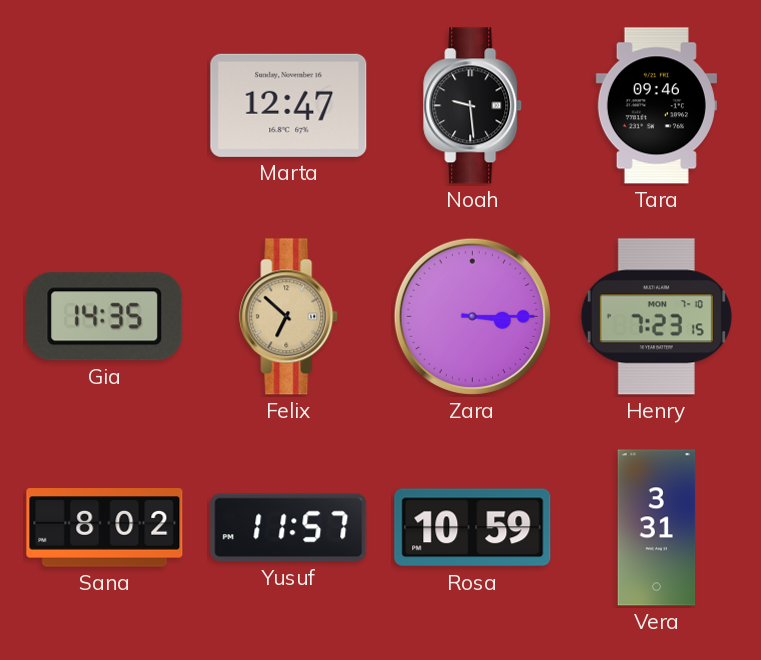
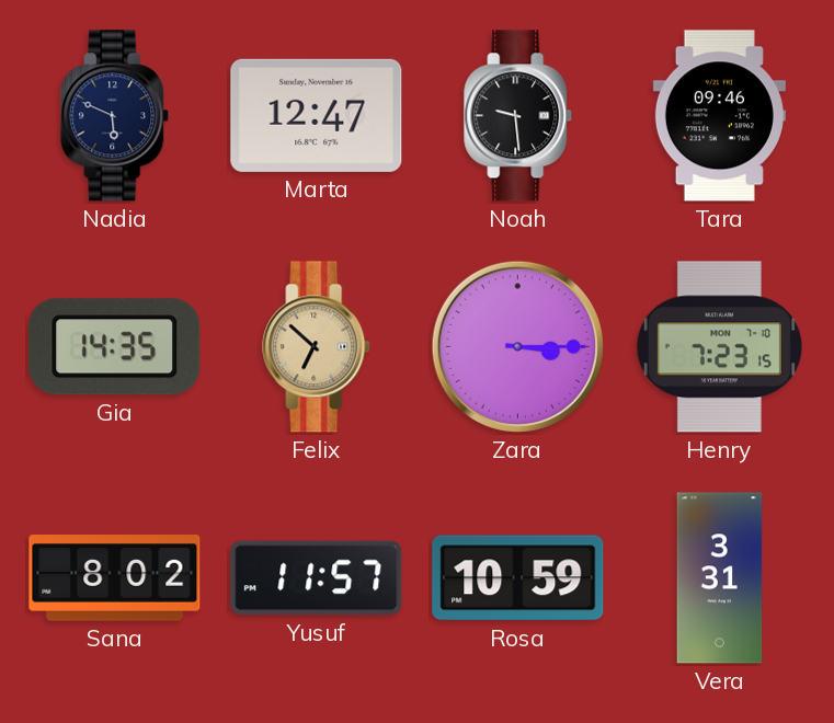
Nadia: none -> 5:49 (115, 116)
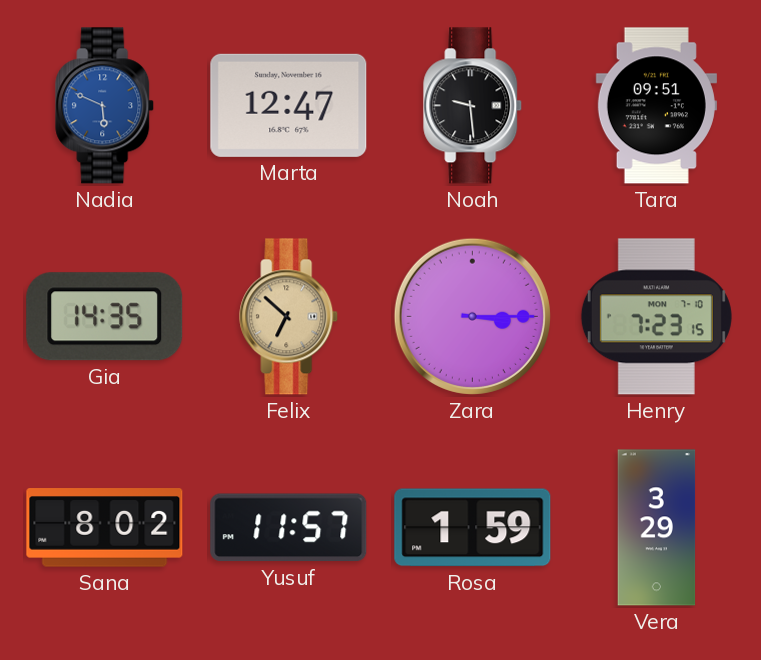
Nadia dial: navy -> blue (105, 106)
Tara: 09:46 -> 09:51 (656, 106)
Rosa: 10:59 -> 1:59 (473, 528)
Vera: 3:31 -> 3:29 (657, 528)
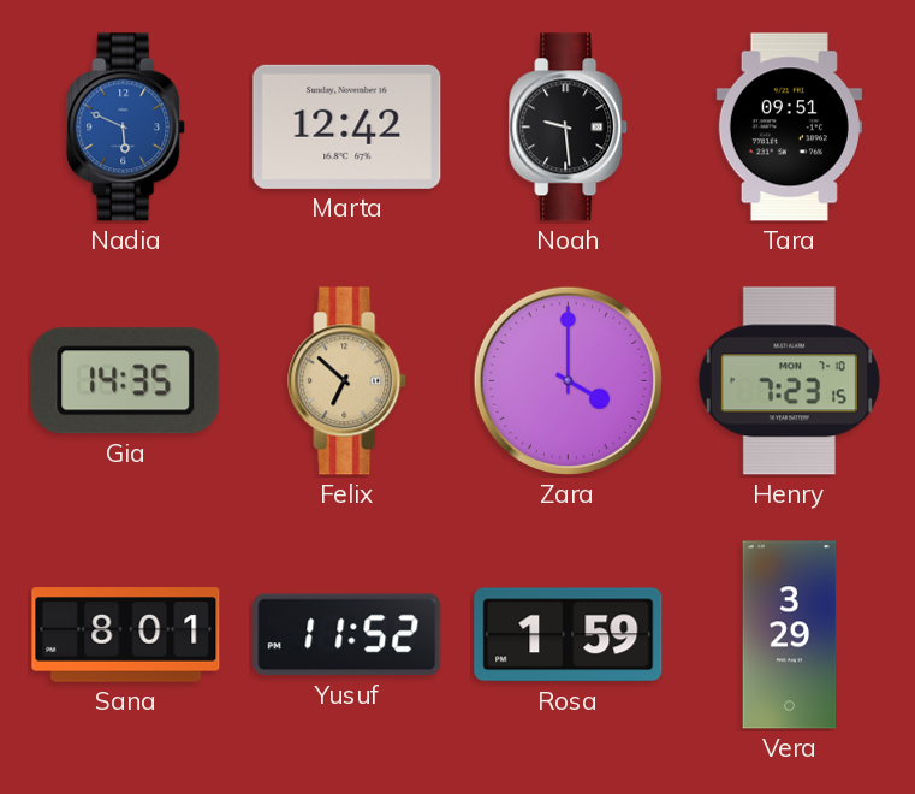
Marta: 12:47 -> 12:42 (347, 126)
Zara: 3:15 -> 4:00 (568, 380)
Sana: 8:02 -> 8:01 (126, 635)
Yusuf: 11:57 -> 11:52 (347, 635)
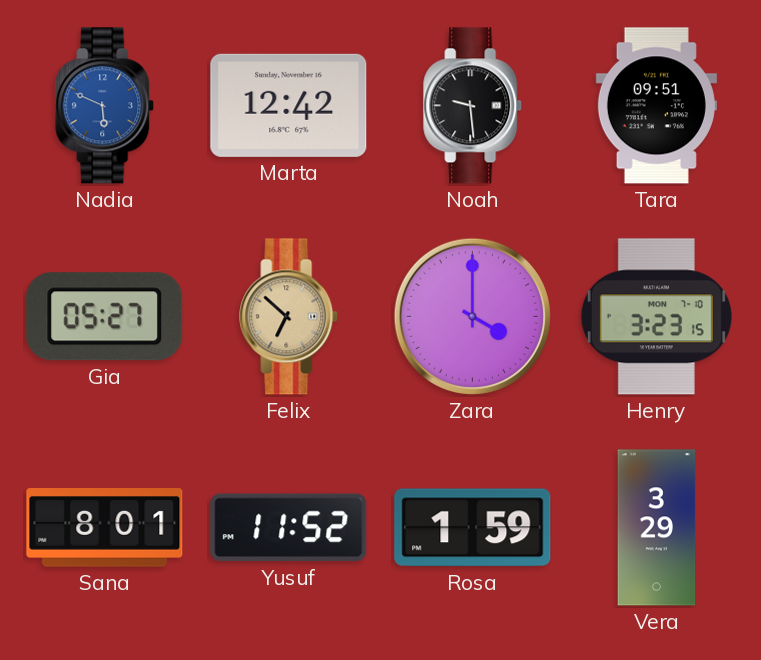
Gia: 14:35 -> 05:27 (105, 317)
Henry: 7:23 -> 3:23 (656, 317)
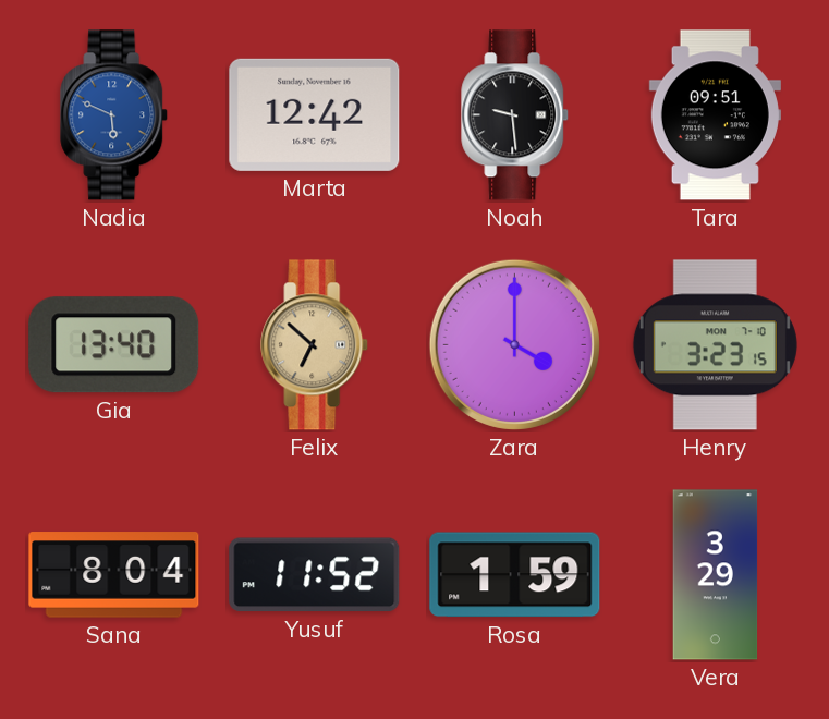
Gia: 05:27 -> 13:40 (114, 345)
Sana: 8:01 -> 8:04 (114, 575)
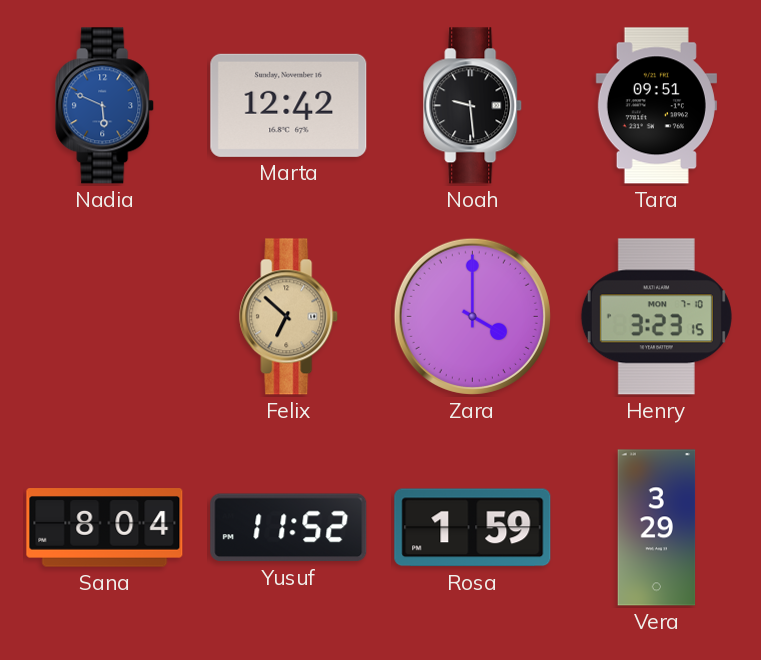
Gia: 13:40 -> none (114, 345)
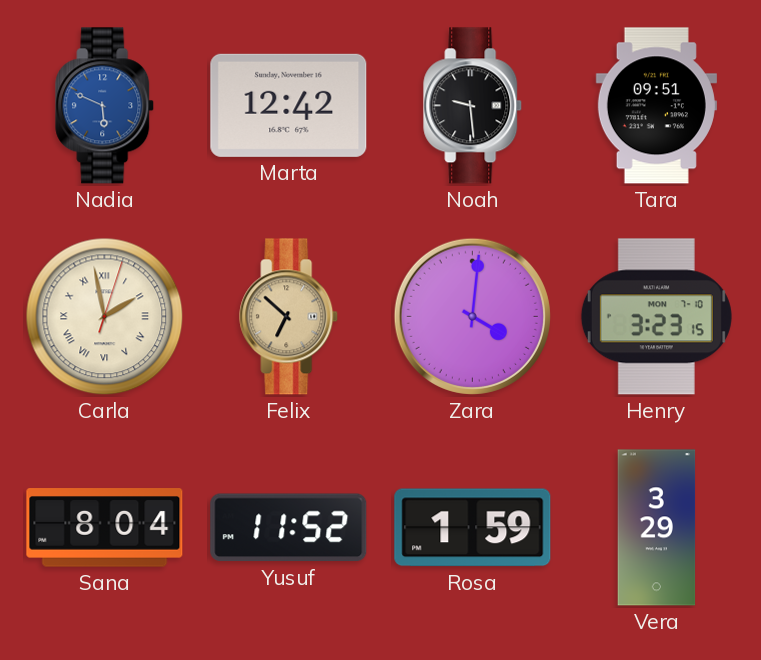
Carla: none -> 1:58 (105, 317)
Zara: 4:00 -> 4:01 (472, 316)
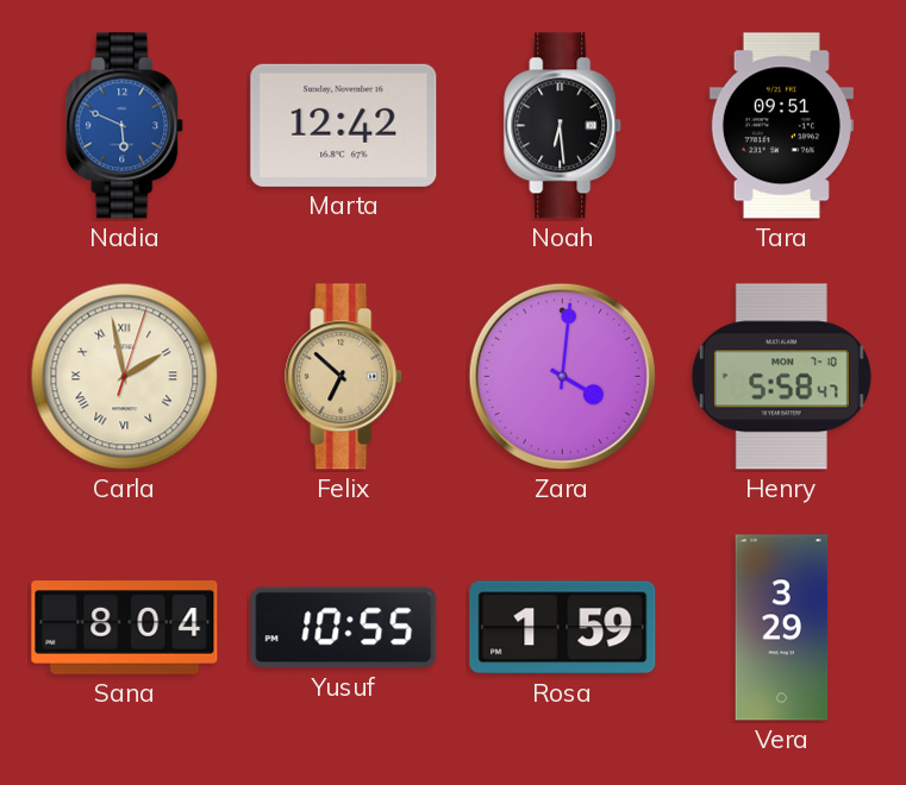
Noah: 9:29 -> 6:29 (563, 126)
Henry: 3:23 -> 5:58 (781, 377)
Yusuf: 11:52 -> 10:55 (344, 628)
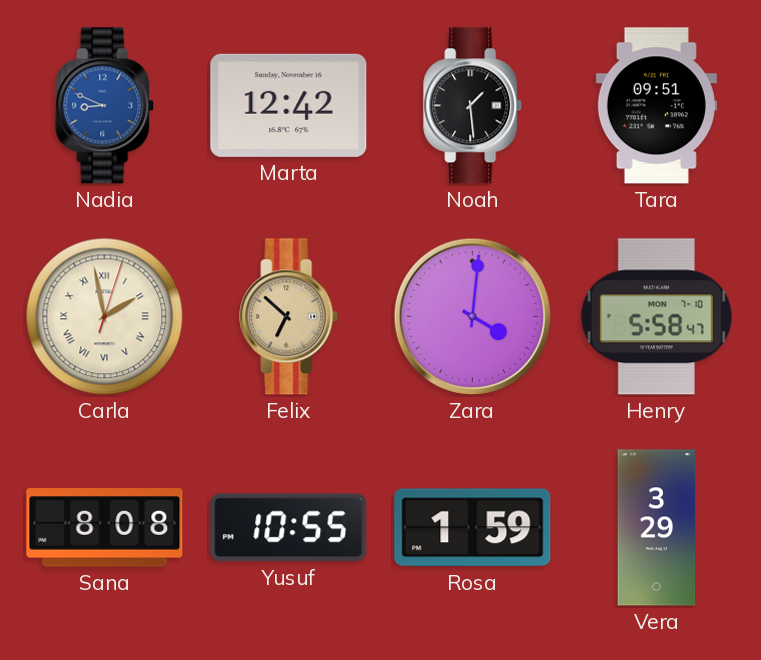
Nadia: 5:49 -> 8:49 (105, 106)
Noah: 6:29 -> 1:29 (473, 106)
Sana: 8:04 -> 8:08 (105, 528)
